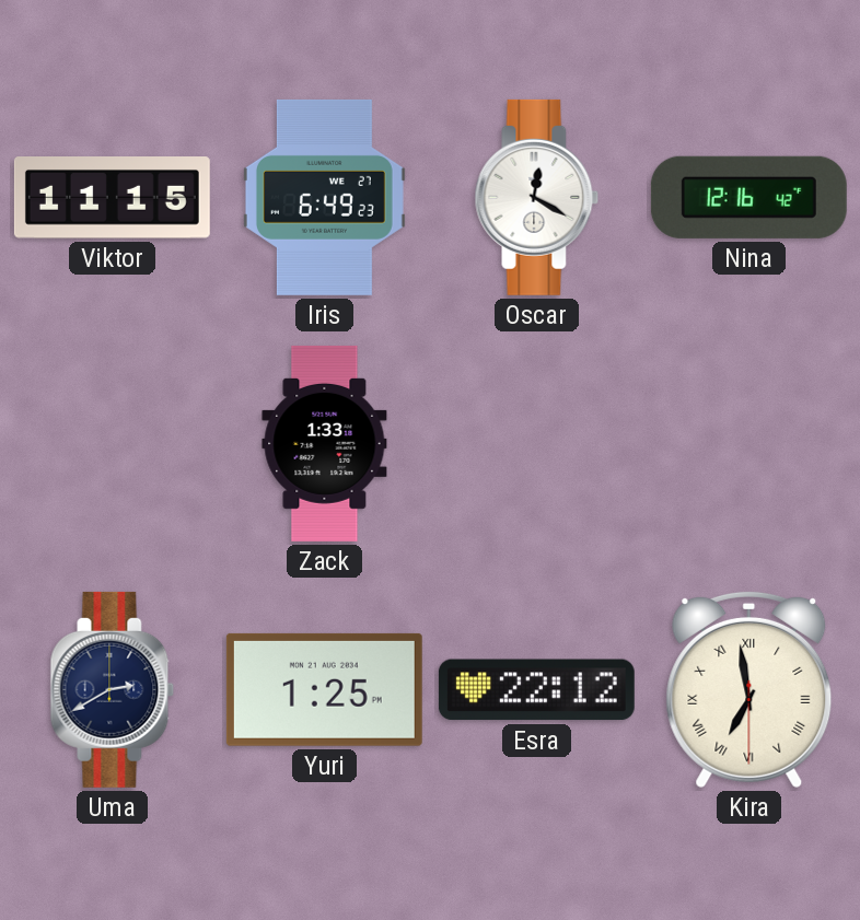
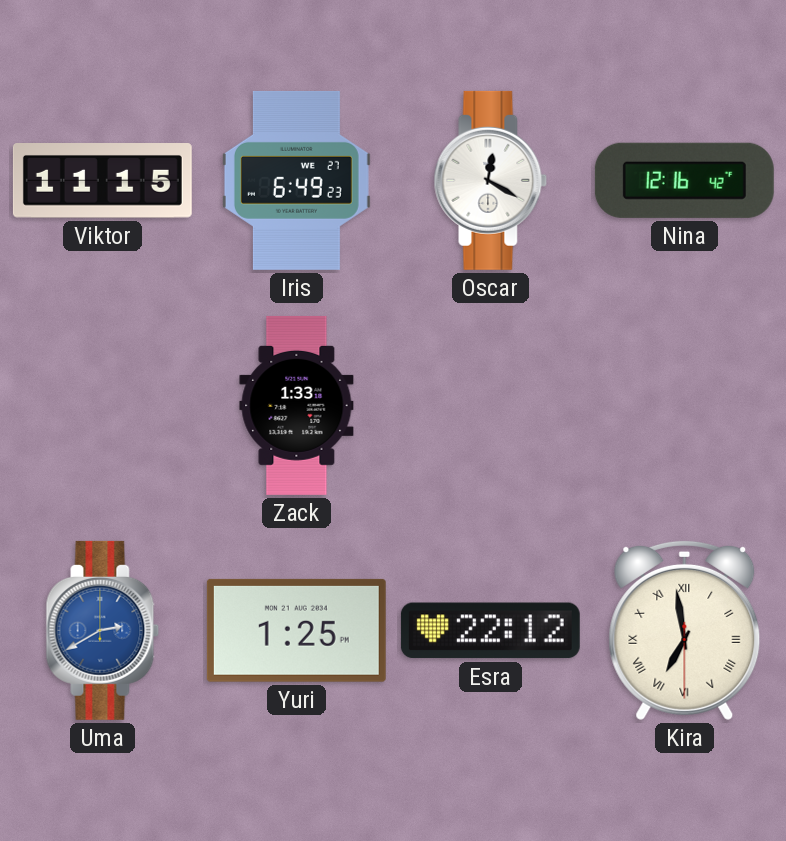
Uma dial: navy -> blue (103, 630)
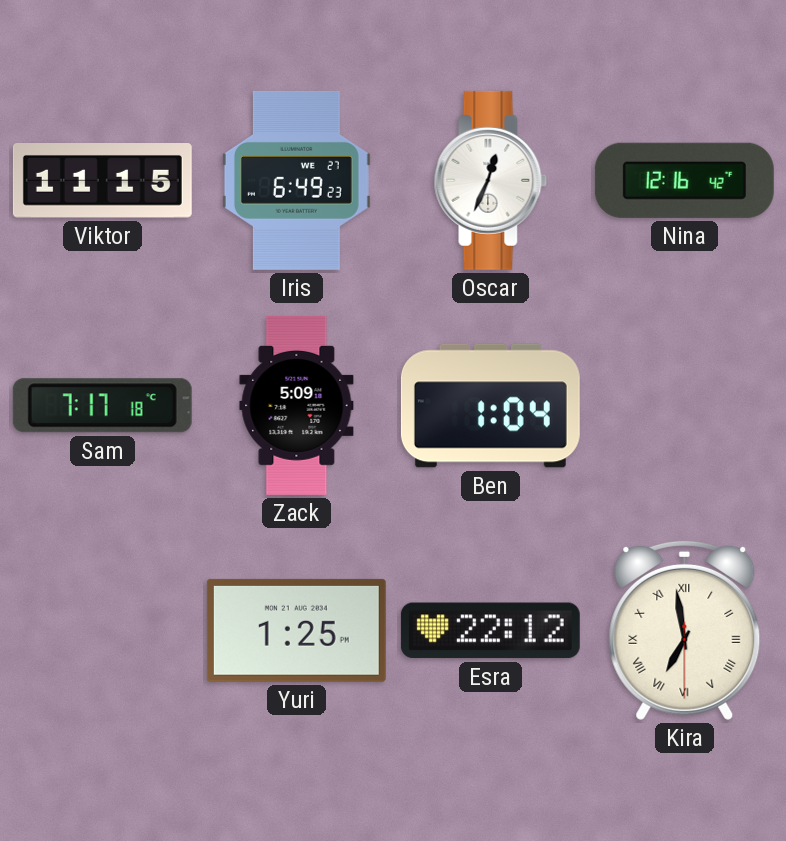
Oscar: 12:20 -> 12:34 (491, 180)
Sam: none -> 7:17 (102, 406)
Zack: 1:33 -> 5:09 (297, 405)
Ben: none -> 1:04 (490, 406)
Uma: 2:40 -> none (103, 630)
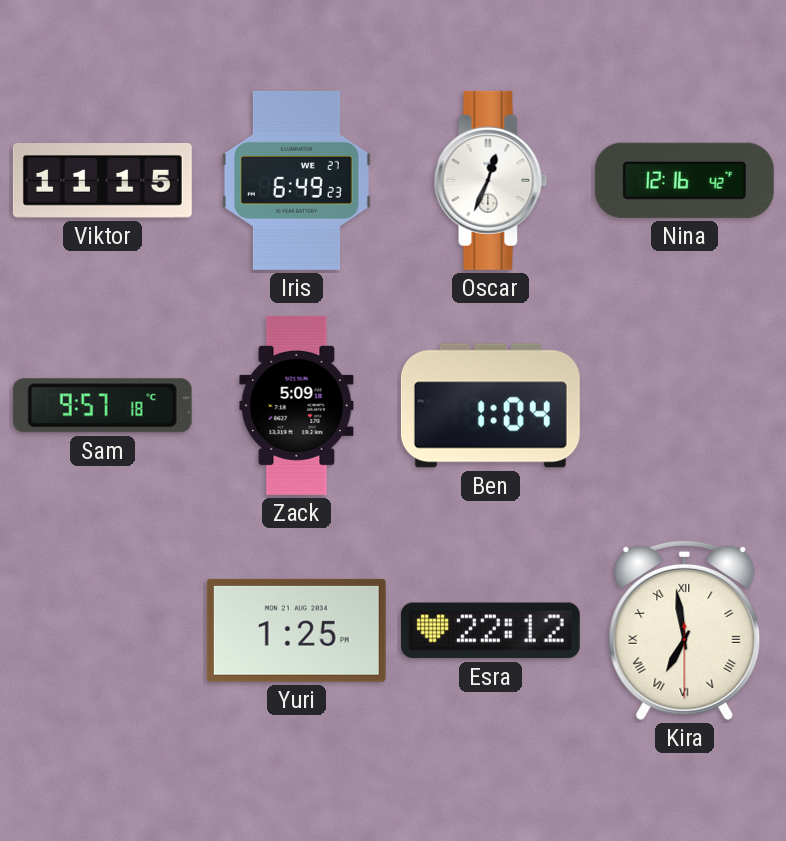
Sam: 7:17 -> 9:57 (102, 406)
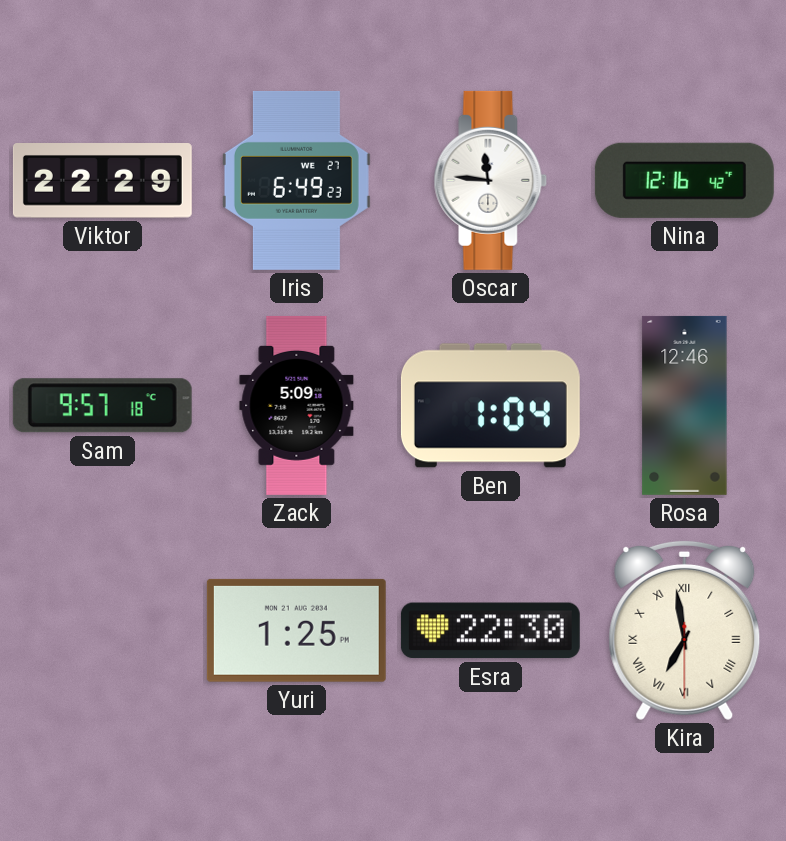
Viktor: 11:15 -> 22:29 (102, 181)
Oscar: 12:34 -> 11:46 (491, 180)
Rosa: none -> 12:46 (685, 405)
Esra: 22:12 -> 22:30 (490, 631)
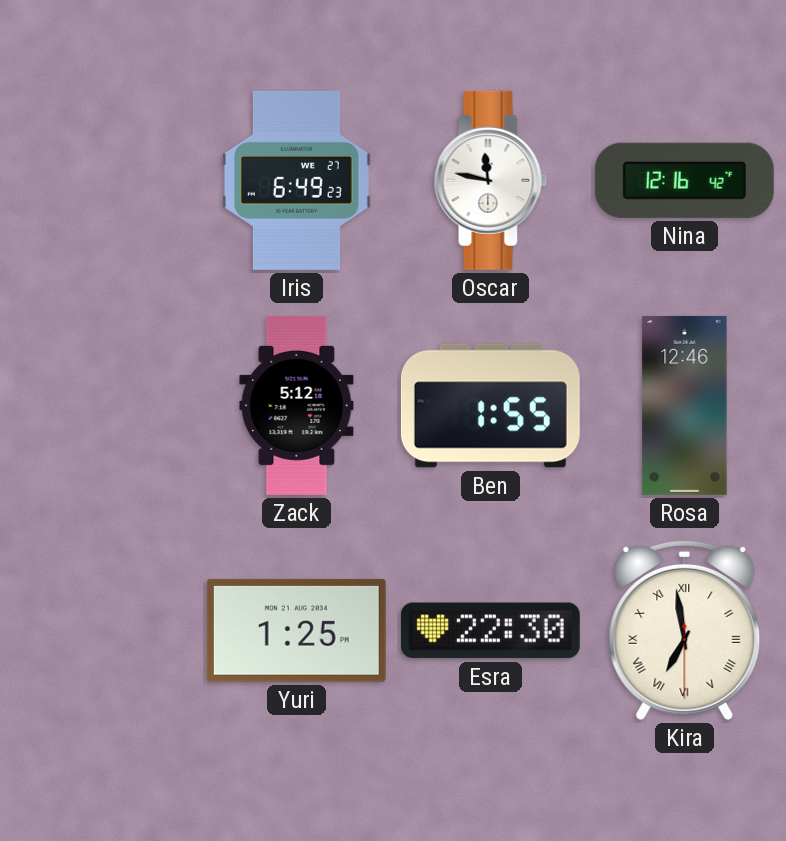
Viktor: 22:29 -> none (102, 181)
Oscar: 11:46 -> 11:47 (491, 180)
Sam: 9:57 -> none (102, 406)
Zack: 5:09 -> 5:12 (297, 405)
Ben: 1:04 -> 1:55 (490, 406)
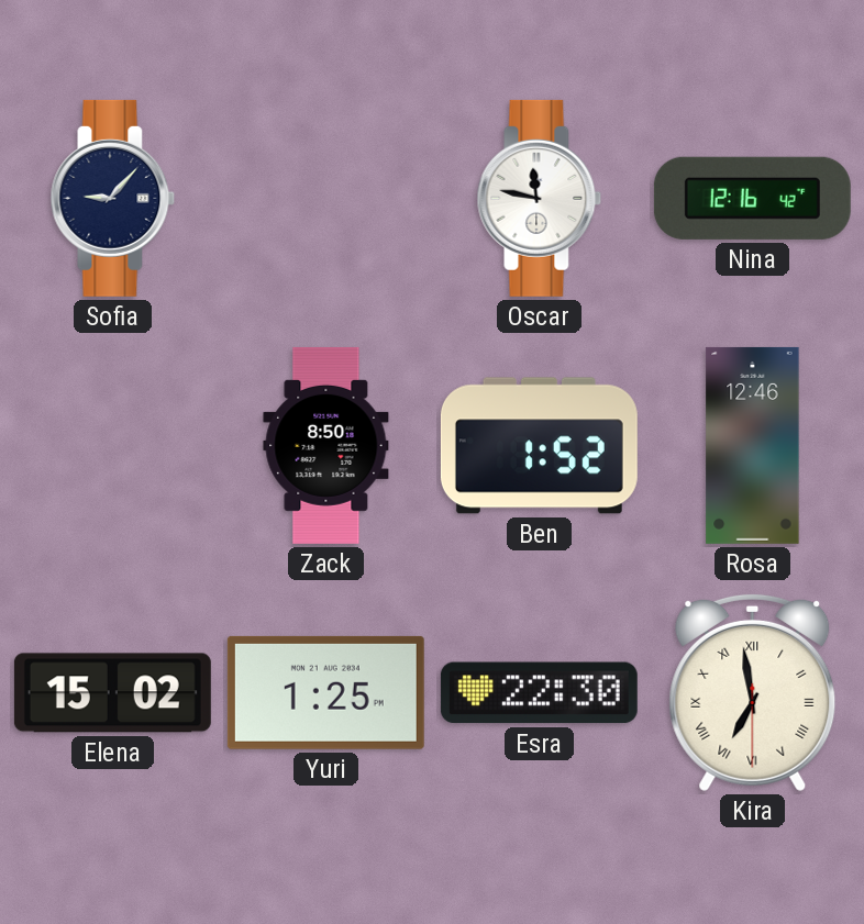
Sofia: none -> 9:07 (113, 198)
Iris: 6:49 -> none (296, 180)
Zack: 5:12 -> 8:50 (326, 445)
Ben: 1:55 -> 1:52 (539, 446)
Elena: none -> 15:02 (112, 693)
